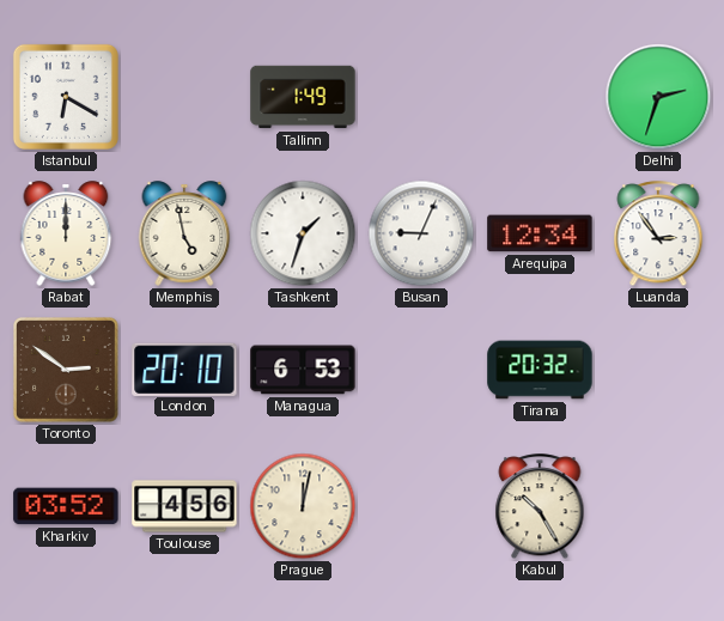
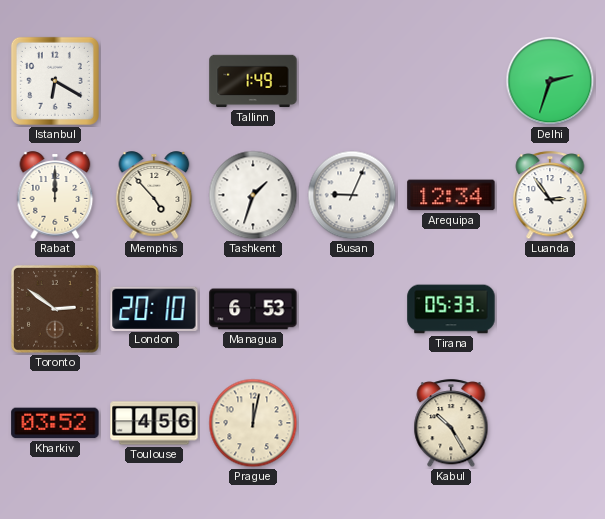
Memphis: 4:58 -> 4:53 (154, 195)
Tirana: 20:32 -> 05:33 (451, 309)
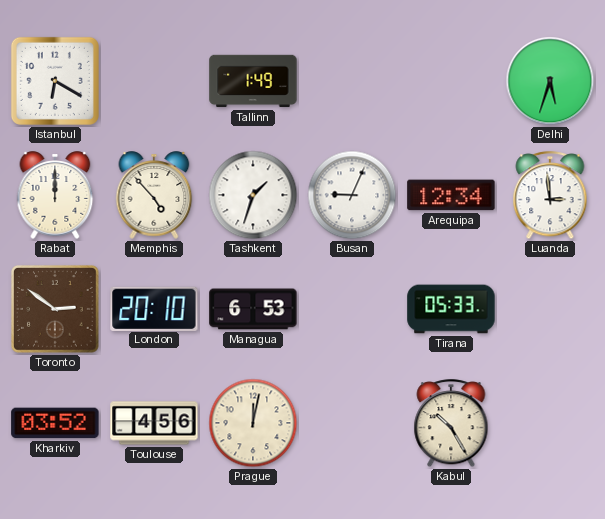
Delhi: 2:33 -> 5:33 (550, 81)
Luanda: 2:54 -> 2:59 (550, 196)
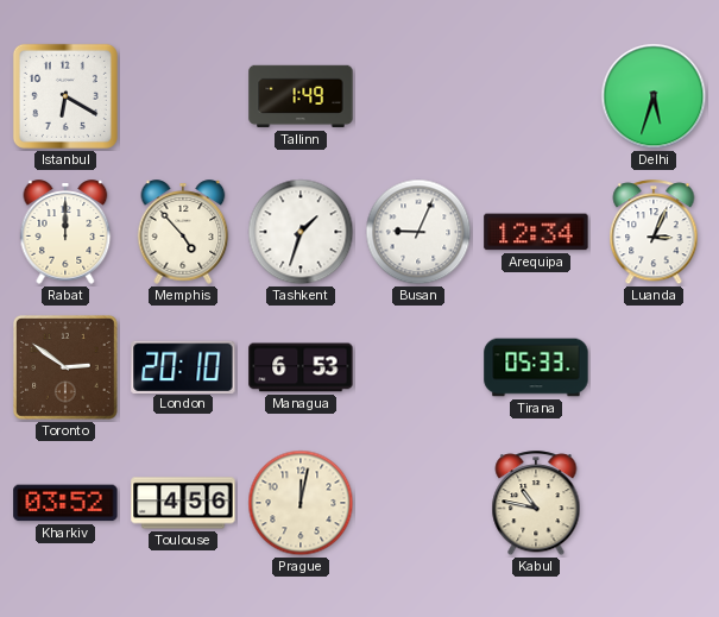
Luanda: 2:59 -> 3:04 (654, 233)
Kabul: 10:25 -> 10:47 (536, 504)
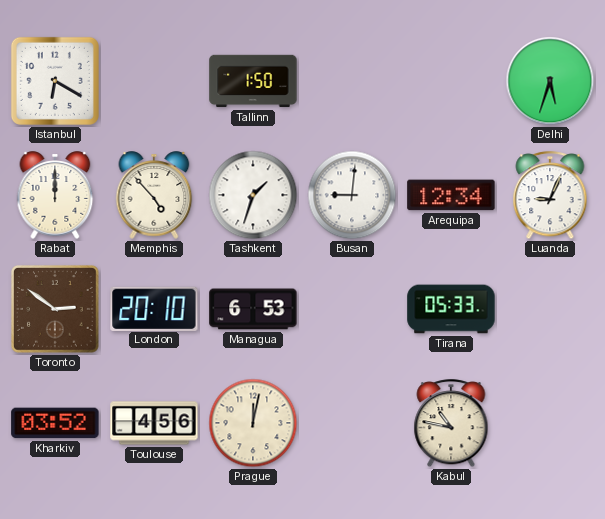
Tallinn: 1:49 -> 1:50 (253, 81)
Busan: 9:04 -> 9:01 (352, 195)
Luanda: 3:04 -> 9:04 (550, 196)
